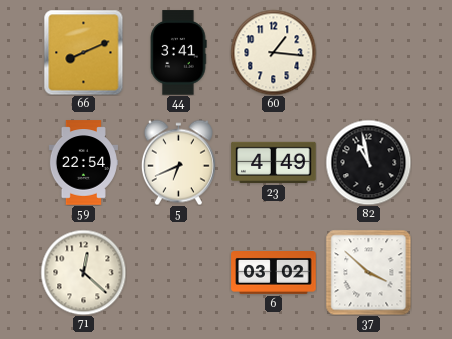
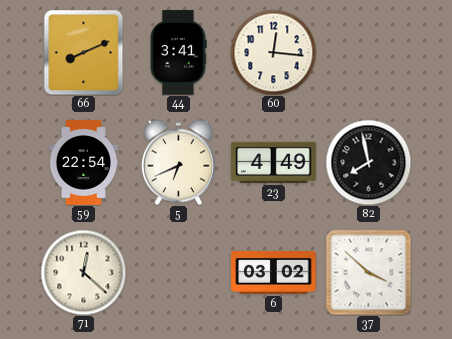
60: 1:16 -> 12:16 (273, 52)
82: 10:58 -> 7:58 (368, 162)
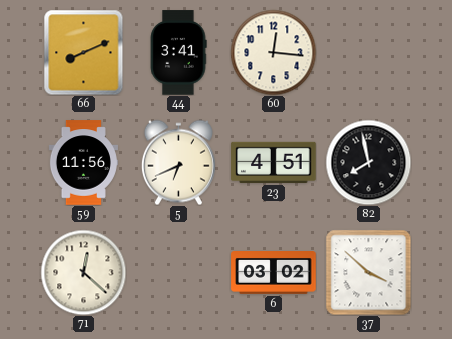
59: 22:54 -> 11:56 (83, 163)
23: 4:49 -> 4:51 (274, 162)
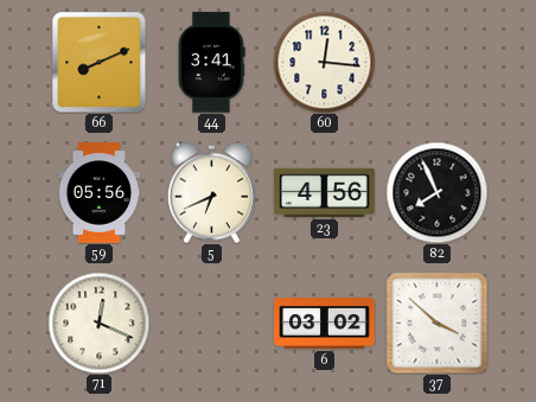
59: 11:56 -> 05:56 (98, 193)
23: 4:51 -> 4:56 (325, 192)
82: 7:58 -> 7:56 (436, 192)
71: 12:22 -> 12:19 (98, 323)
